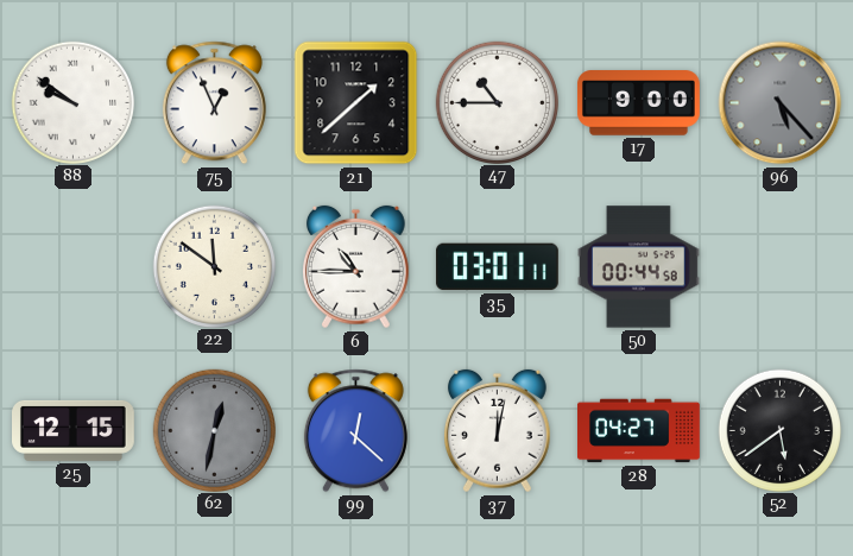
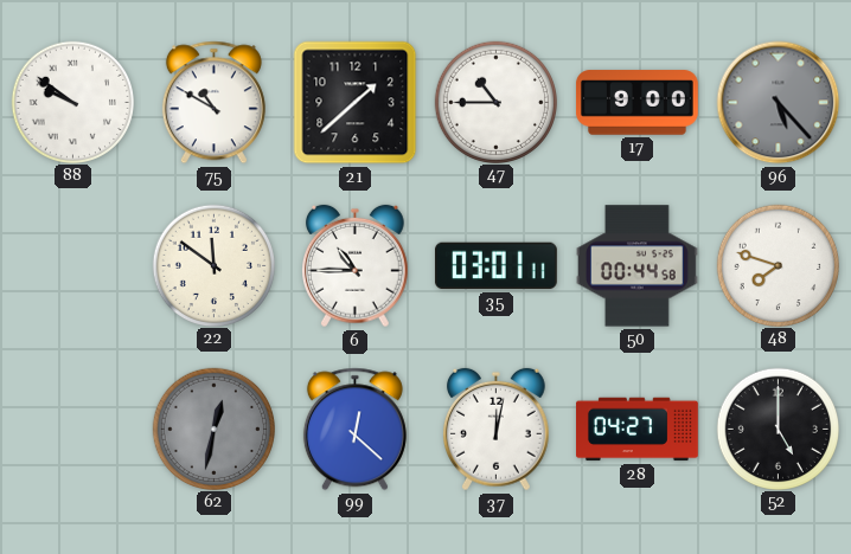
75: 12:56 -> 10:50 (213, 103)
48: none -> 7:48 (778, 265)
25: 12:15 -> none (74, 430)
52: 5:39 -> 5:00 (778, 429)
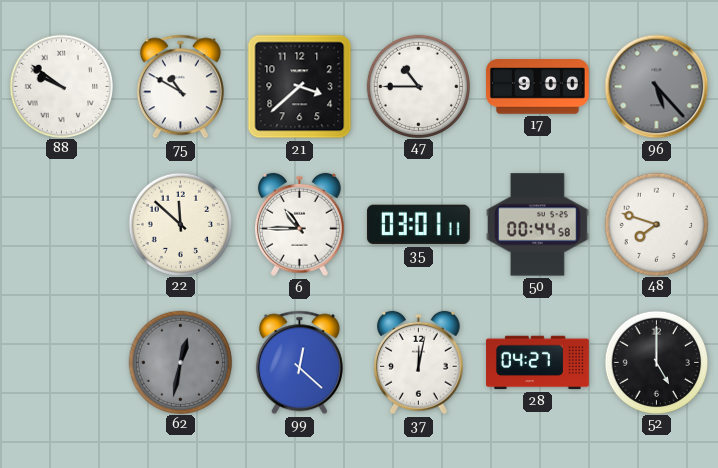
21: 1:38 -> 3:38 (300, 87)
22: 11:51 -> 11:52 (180, 224)
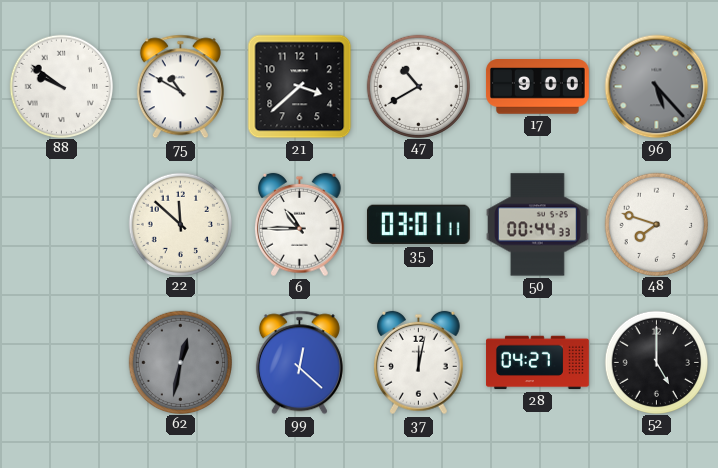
47: 10:45 -> 10:40 (418, 86)
50: 00:44:58 -> 00:44:33 (537, 225)
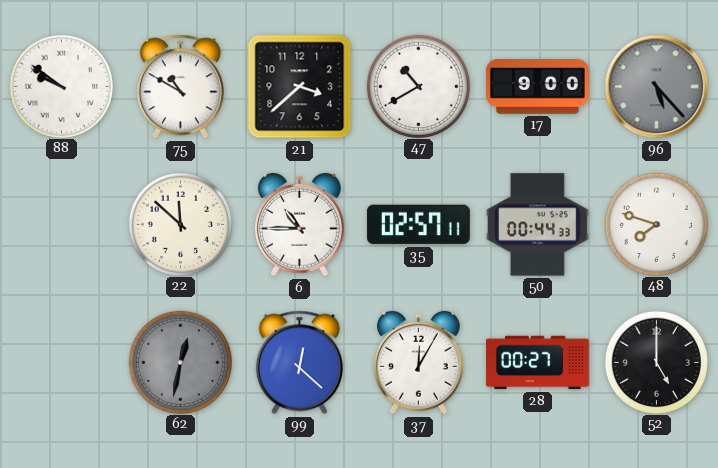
35: 03:01 -> 02:57 (418, 225)
37: 12:02 -> 12:05 (419, 363)
28: 04:27 -> 00:27 (538, 363)
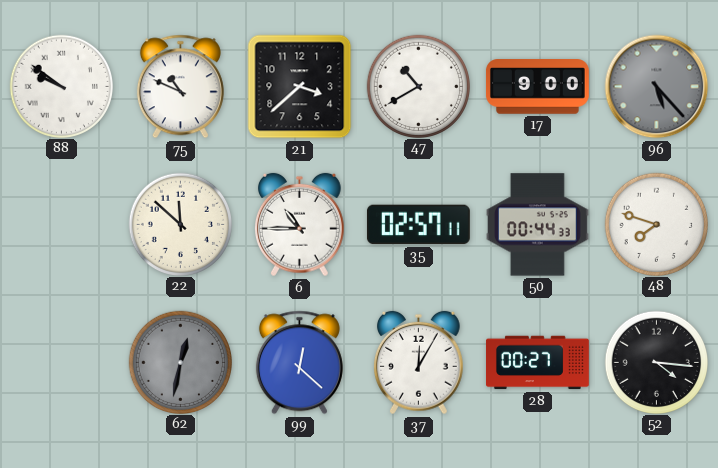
75: 10:50 -> 10:49 (180, 87)
52: 5:00 -> 4:16 (656, 362)
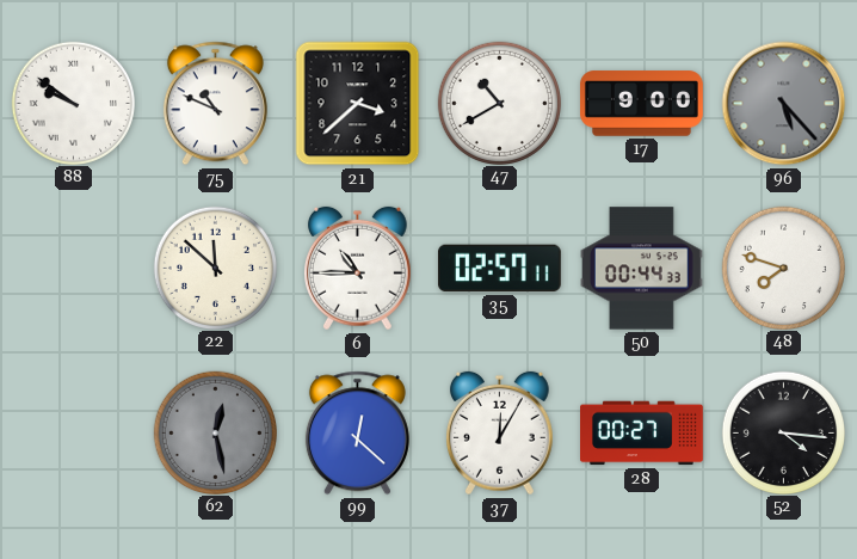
62: 12:32 -> 12:28 (215, 432)
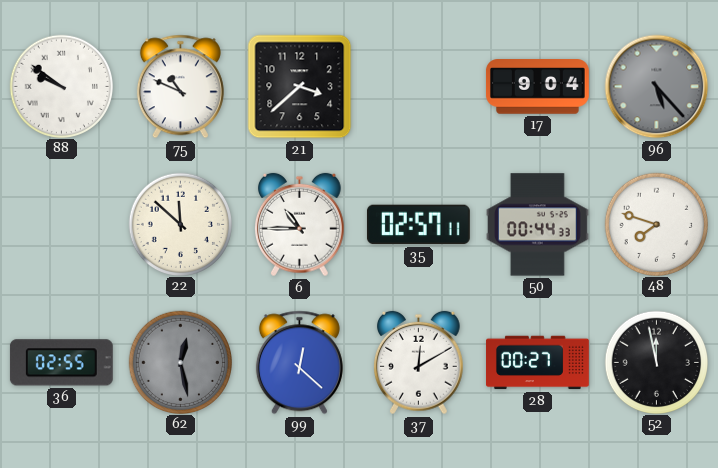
47: 10:40 -> none (499, 103)
17: 9:00 -> 9:04 (538, 87)
36: none -> 02:55 (61, 363)
37: 12:05 -> 12:10 (419, 363)
52: 4:16 -> 11:58 (656, 362)
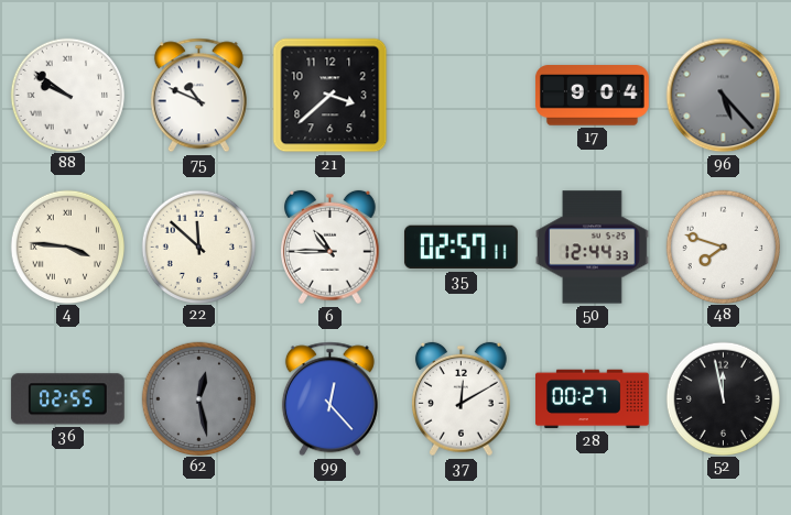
4: none -> 3:46 (67, 246)
50: 00:44 -> 12:44 (592, 248)
99: 12:22 -> 12:23 (329, 399)
